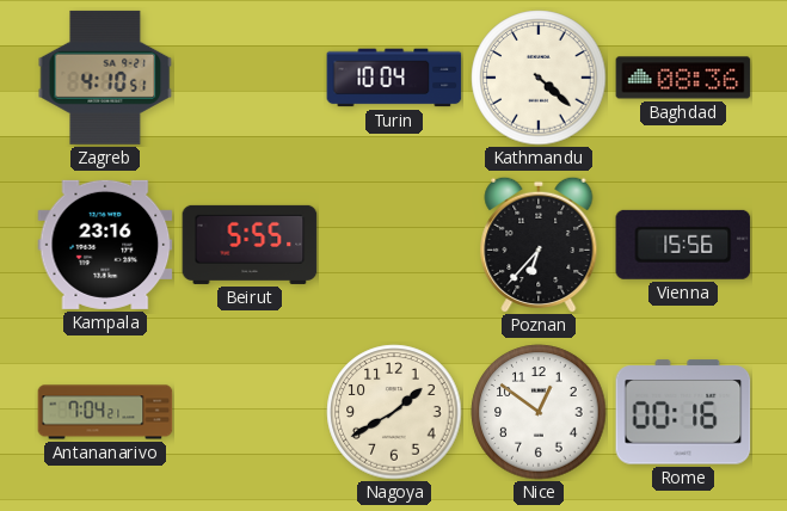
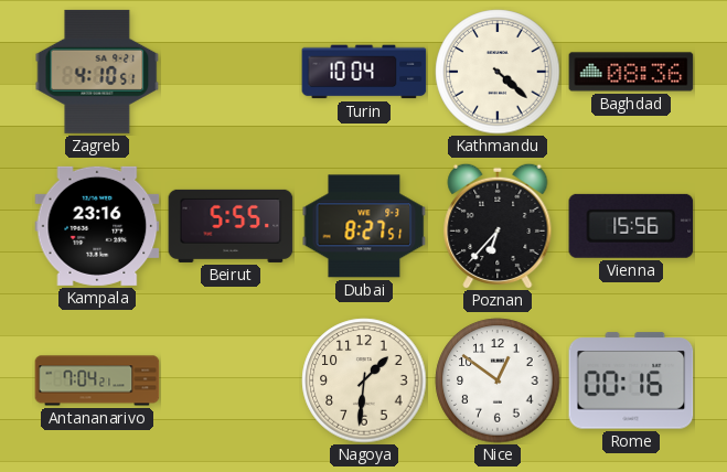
Dubai: none -> 8:27 (364, 226)
Nagoya: 1:40 -> 1:31 (364, 380)
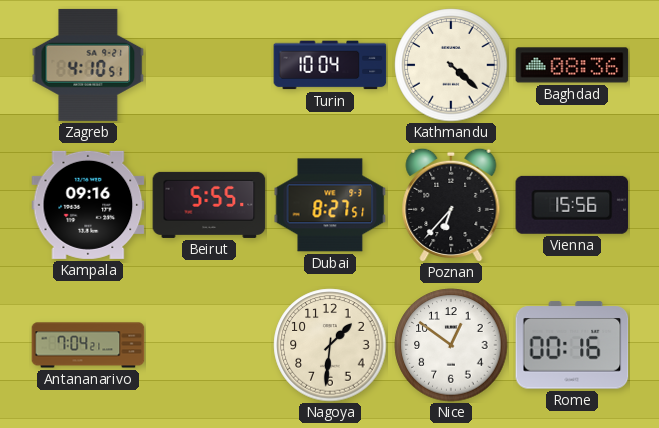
Kampala: 23:16 -> 09:16 (88, 205)
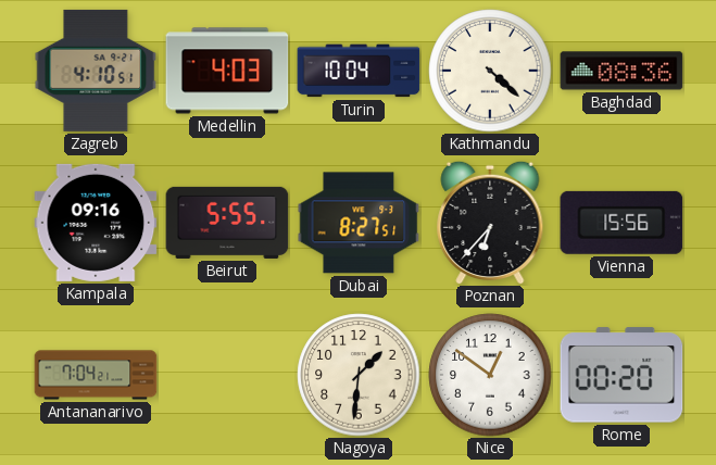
Medellin: none -> 4:03 (227, 71)
Rome: 00:16 -> 00:20 (621, 375)
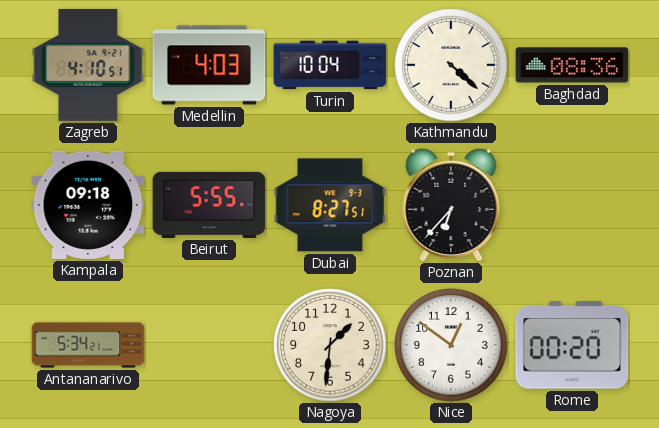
Kampala: 09:16 -> 09:18 (88, 205)
Vienna: 15:56 -> none (621, 223)
Antananarivo: 7:04 -> 5:34 (88, 345)
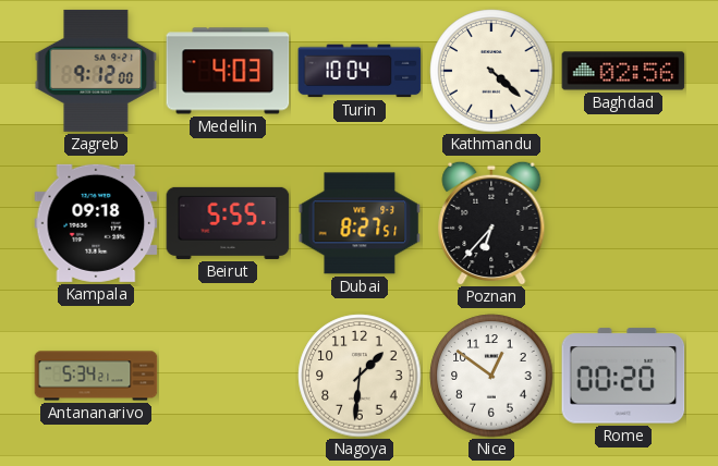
Zagreb: 4:10 -> 9:12 (96, 71)
Baghdad: 08:36 -> 02:56 (623, 71)
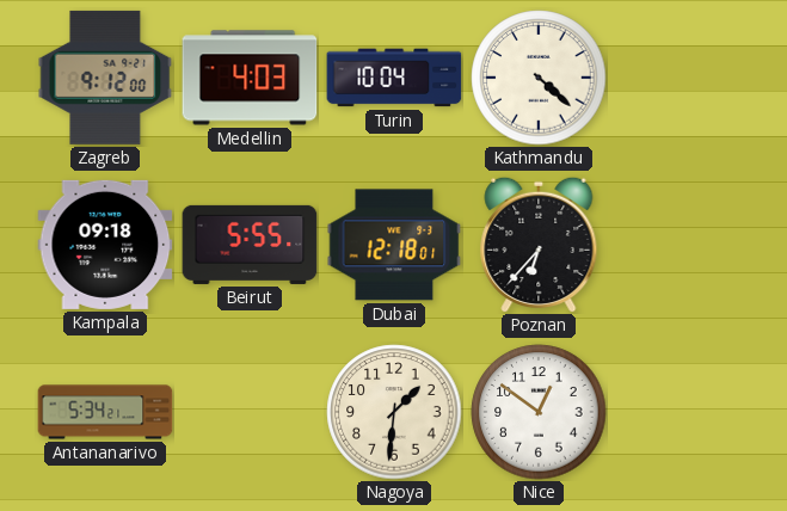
Baghdad: 02:56 -> none (623, 71)
Dubai: 8:27 -> 12:18 (394, 245)
Rome: 00:20 -> none (623, 376)
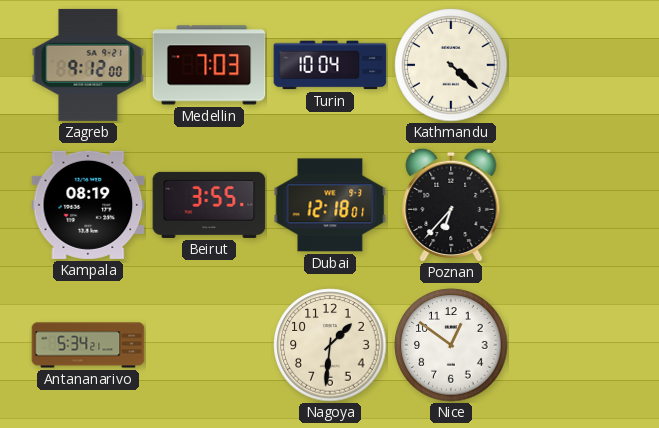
Medellin: 4:03 -> 7:03 (209, 65)
Kampala: 09:18 -> 08:19 (88, 205)
Beirut: 5:55 -> 3:55 (209, 205)
